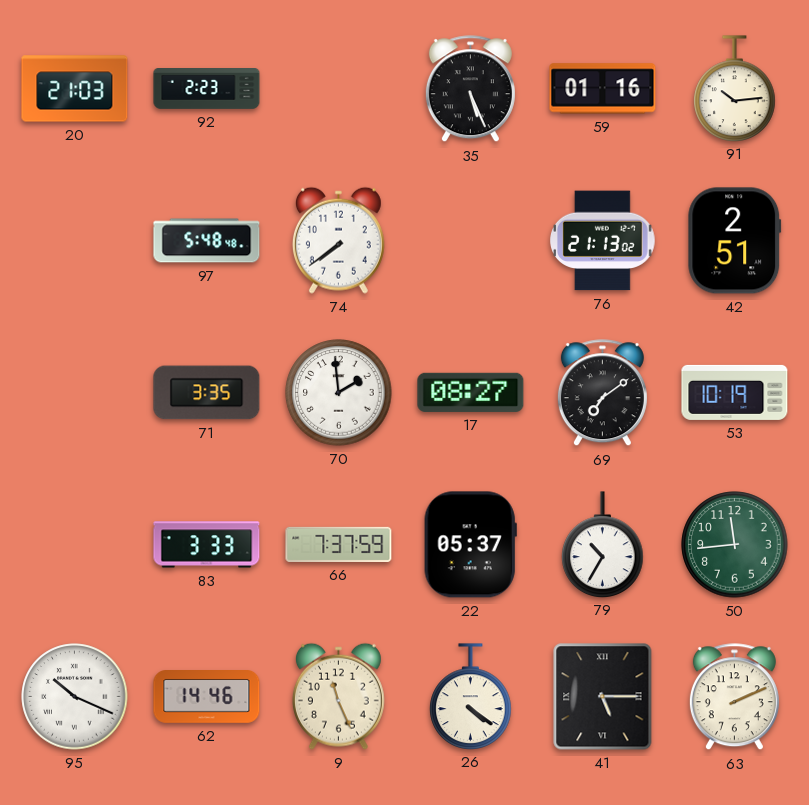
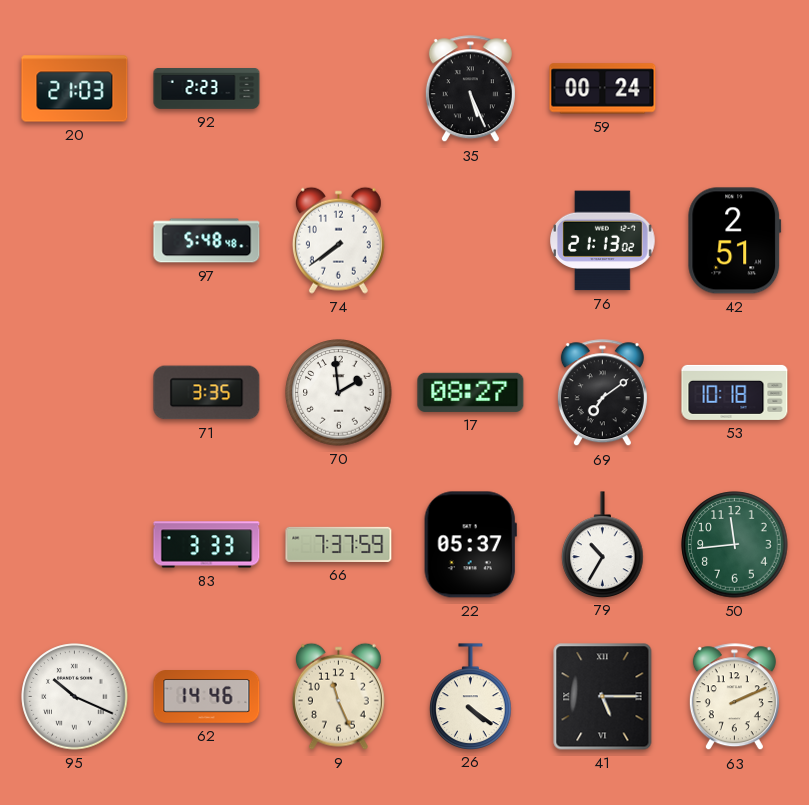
59: 01:16 -> 00:24 (603, 89)
91: 10:14 -> none (735, 88)
53: 10:19 -> 10:18 (735, 392)
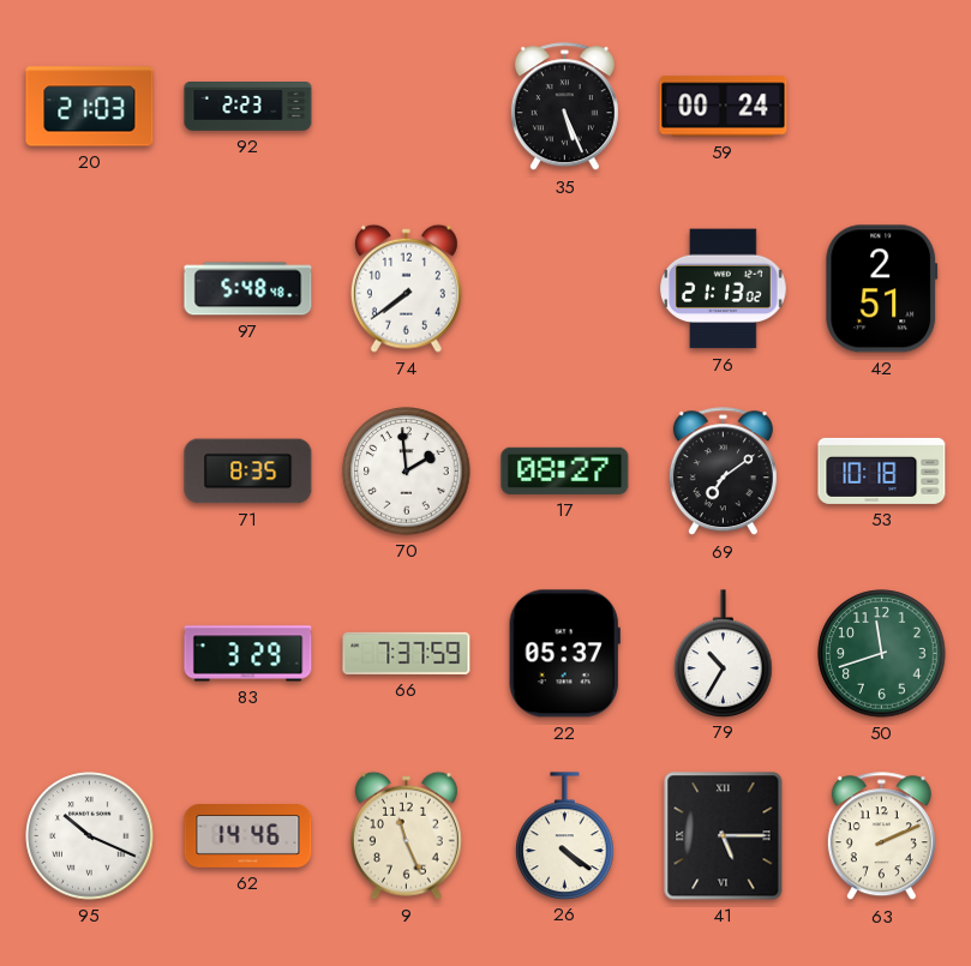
71: 3:35 -> 8:35 (248, 472)
83: 3:33 -> 3:29 (248, 654)
50: 11:44 -> 11:42 (882, 654)
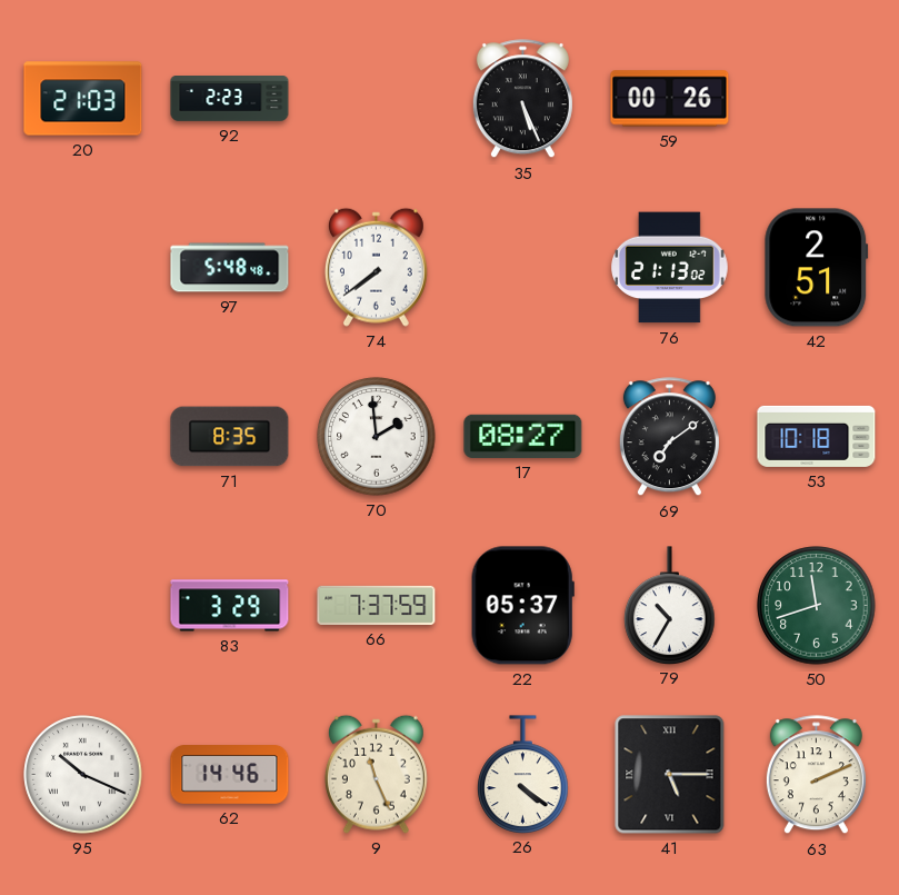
59: 00:24 -> 00:26 (670, 99)
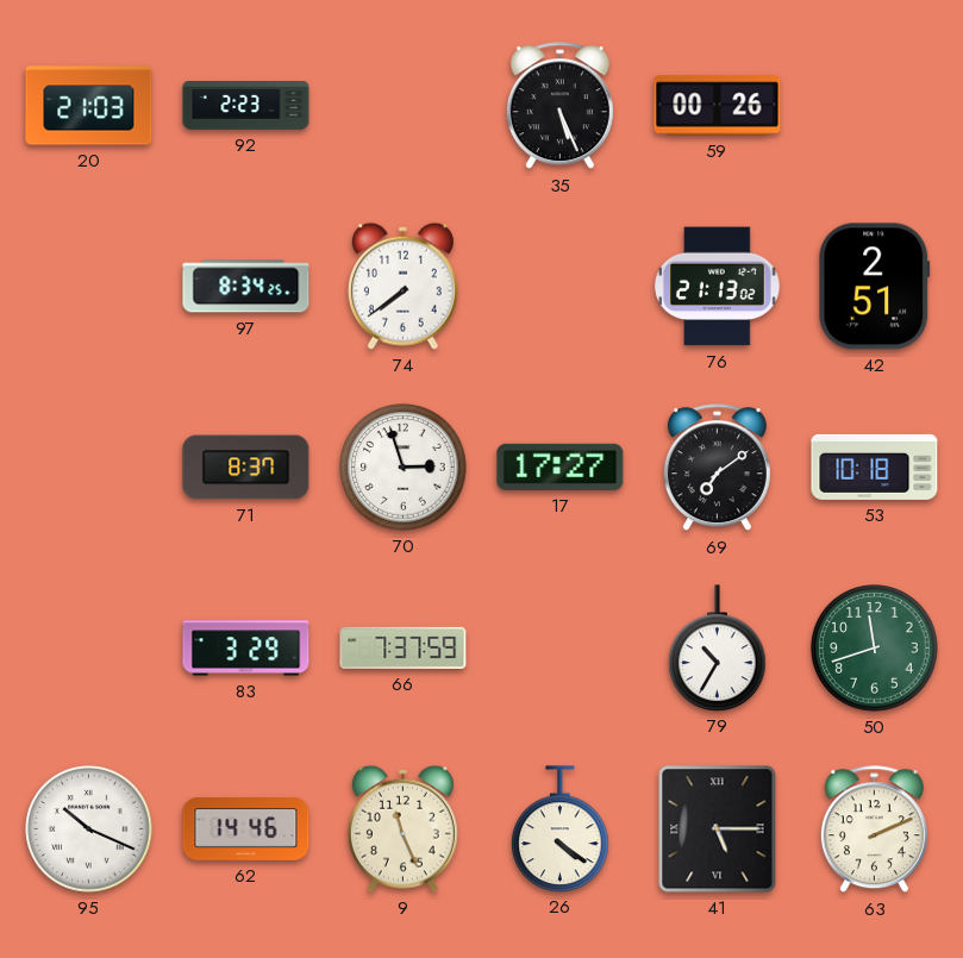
97: 5:48 -> 8:34 (246, 287)
71: 8:35 -> 8:37 (246, 468)
70: 1:59 -> 2:57 (404, 468)
17: 08:27 -> 17:27 (561, 467)
22: 05:37 -> none (522, 606)
